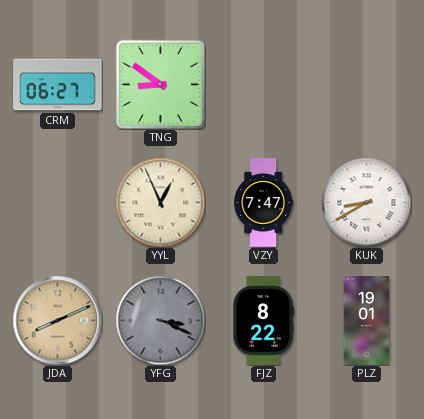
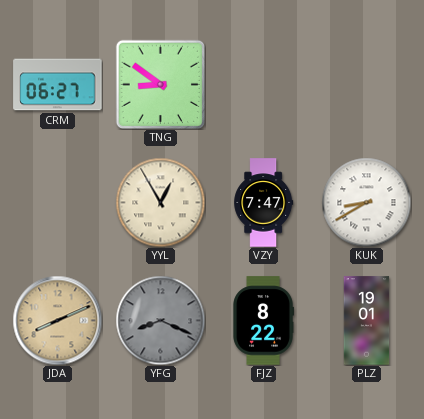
YYL: 12:56 -> 12:55 (160, 202)
YFG: 3:19 -> 8:19 (160, 320)
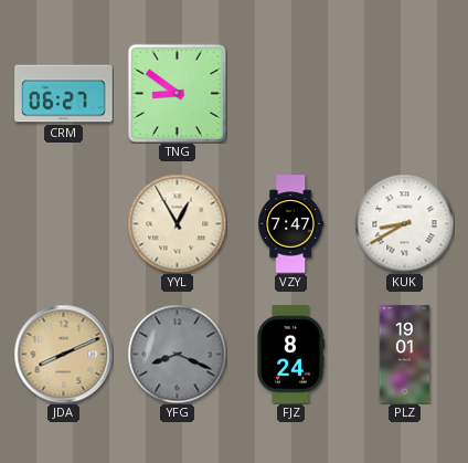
FJZ: 8:22 -> 8:24 (290, 355)
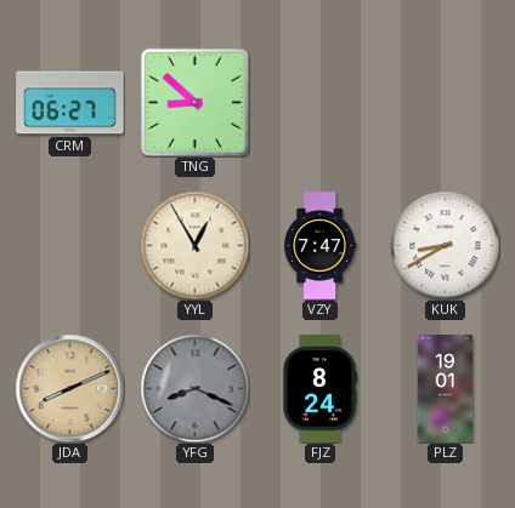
TNG: 8:51 -> 8:52 (194, 102)
